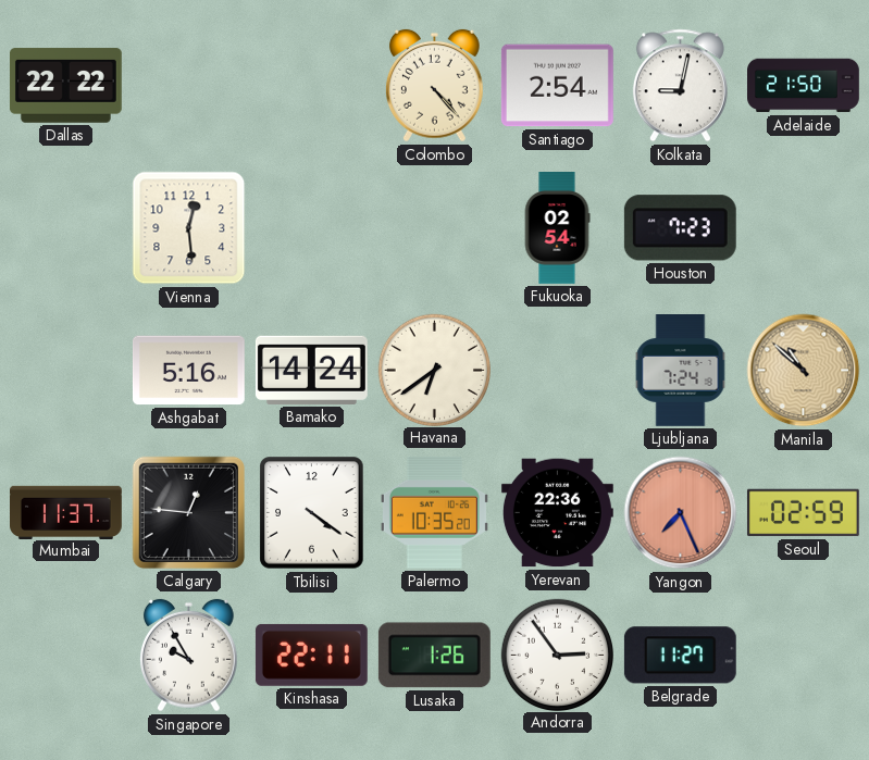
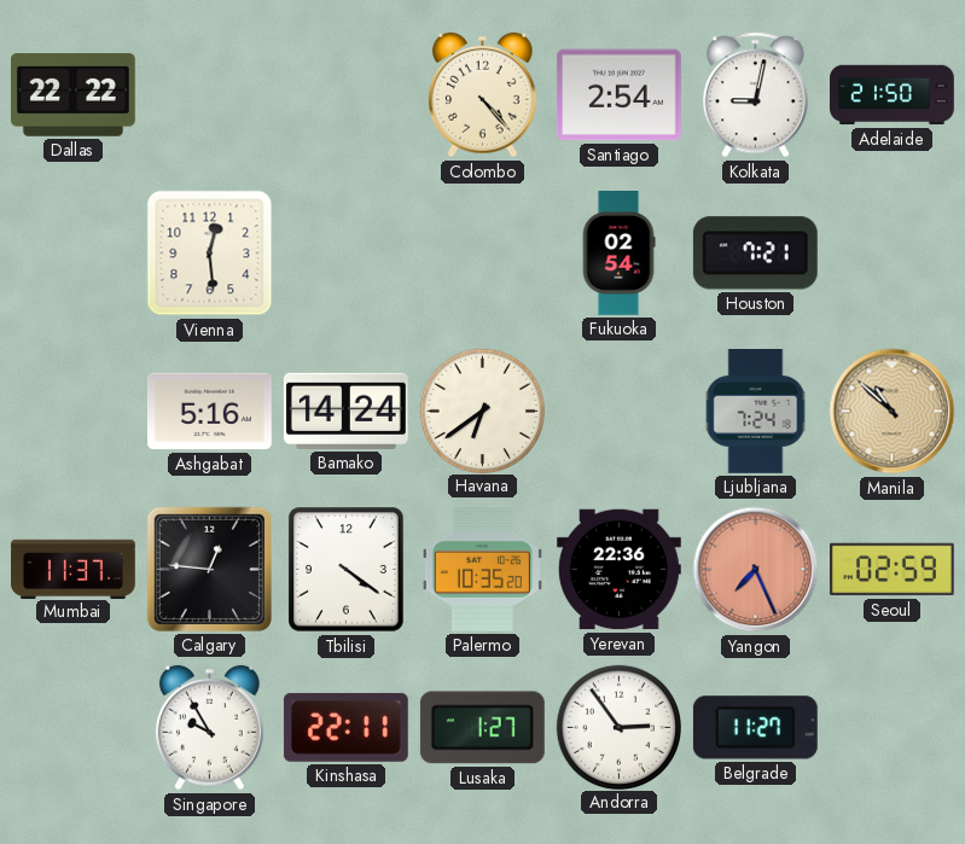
Houston: 7:23 -> 7:21 (755, 254)
Lusaka: 1:26 -> 1:27 (482, 728)
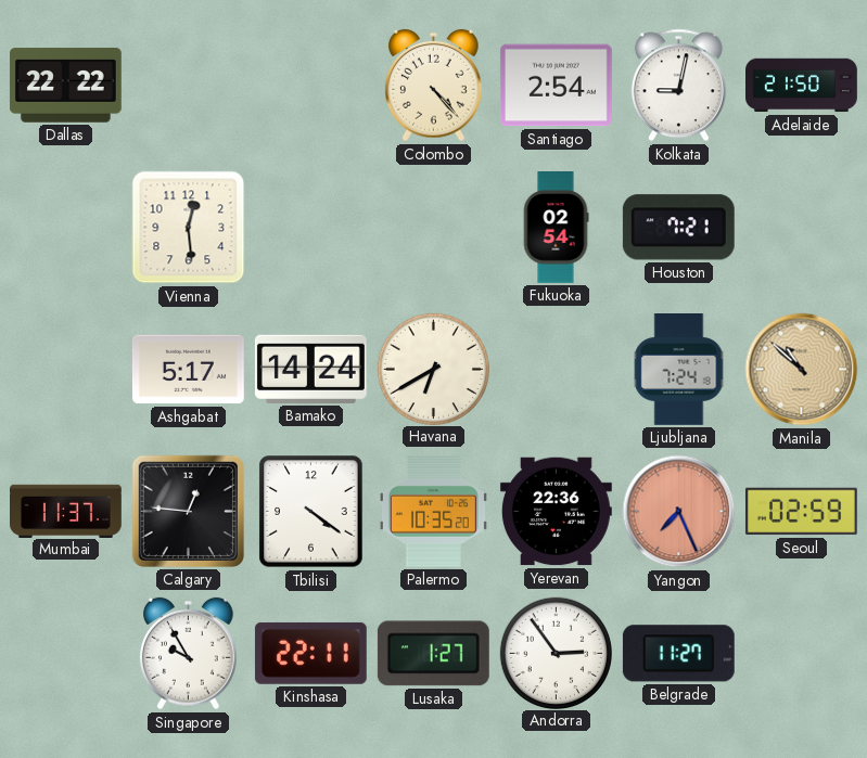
Ashgabat: 5:16 -> 5:17 (188, 370)
Havana: 6:39 -> 6:40 (433, 369)
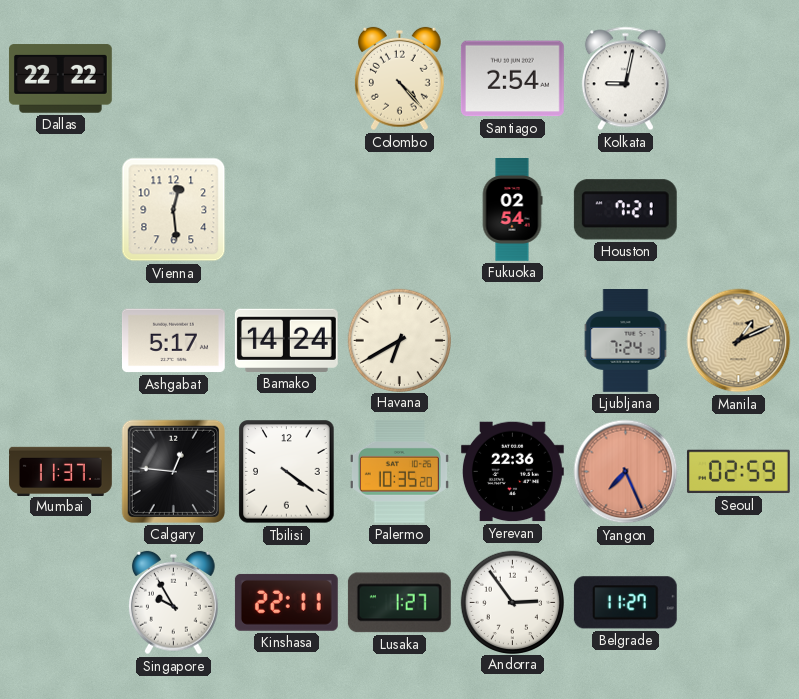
Adelaide: 21:50 -> none (802, 86)
Manila: 10:52 -> 1:11 (739, 341)
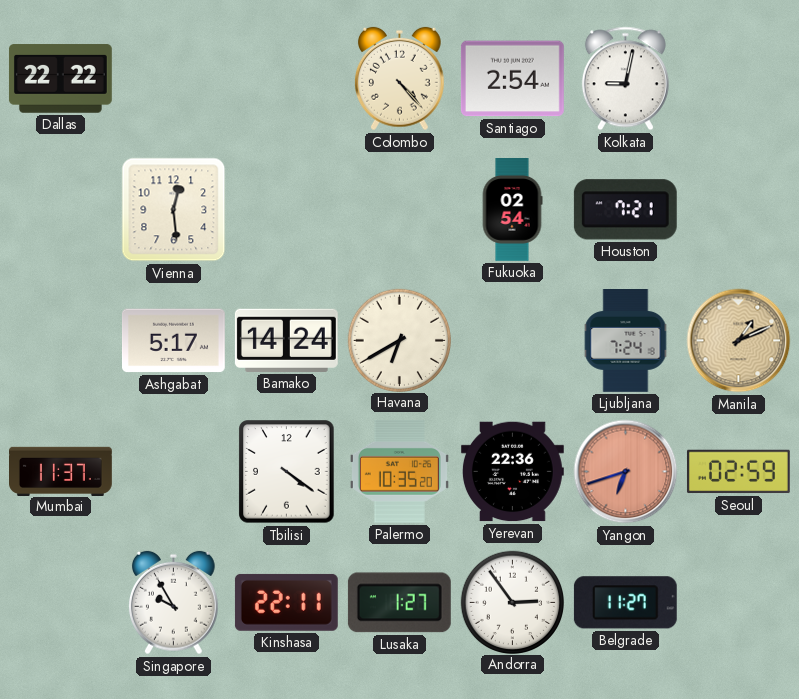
Calgary: 12:46 -> none (173, 471)
Yangon: 7:26 -> 6:42 (626, 472)
